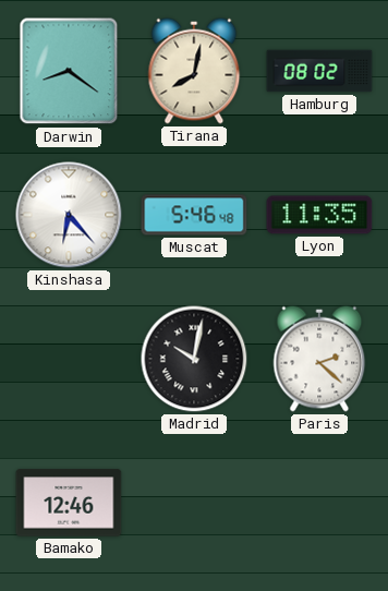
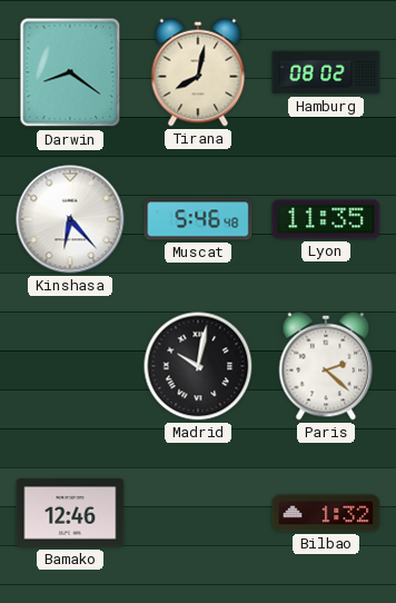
Bilbao: none -> 1:32 (326, 513)
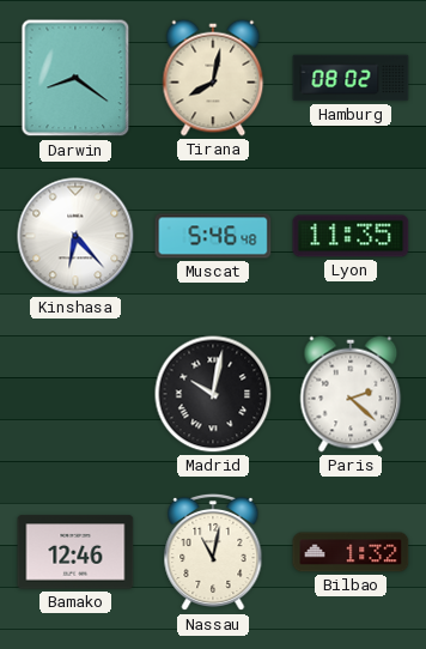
Nassau: none -> 11:02 (213, 552)
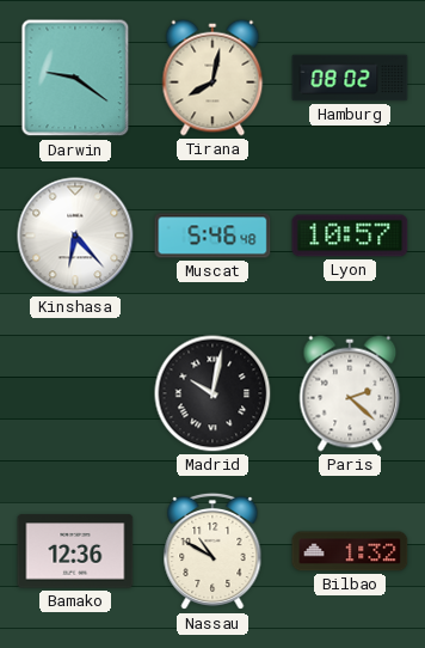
Darwin: 8:21 -> 9:21 (75, 78)
Lyon: 11:35 -> 10:57 (350, 236)
Bamako: 12:46 -> 12:36 (75, 551)
Nassau: 11:02 -> 10:50 (213, 551)
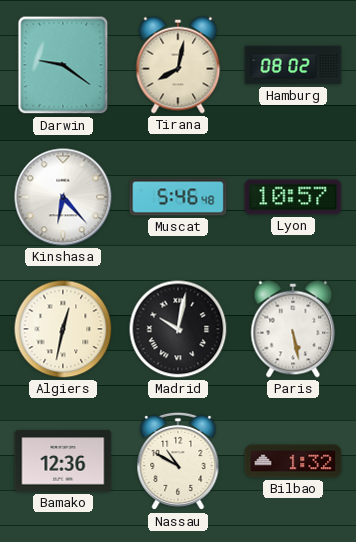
Algiers: none -> 12:32 (63, 329)
Paris: 2:22 -> 5:28 (293, 329)
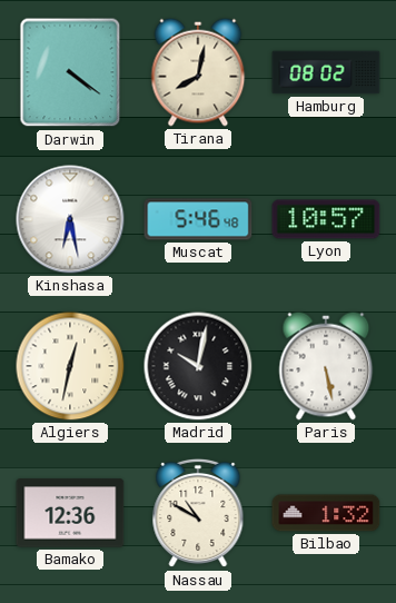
Darwin: 9:21 -> 4:21 (70, 72)
Kinshasa: 6:23 -> 6:28 (70, 219)
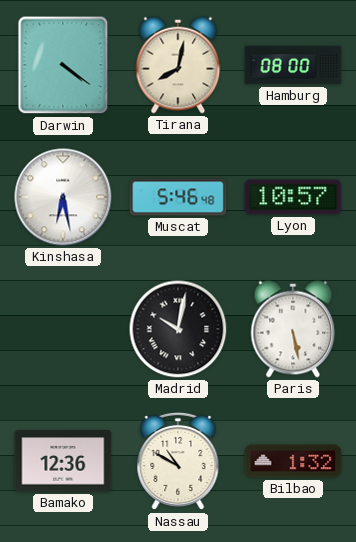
Hamburg: 08:02 -> 08:00 (293, 65)
Algiers: 12:32 -> none (70, 366)
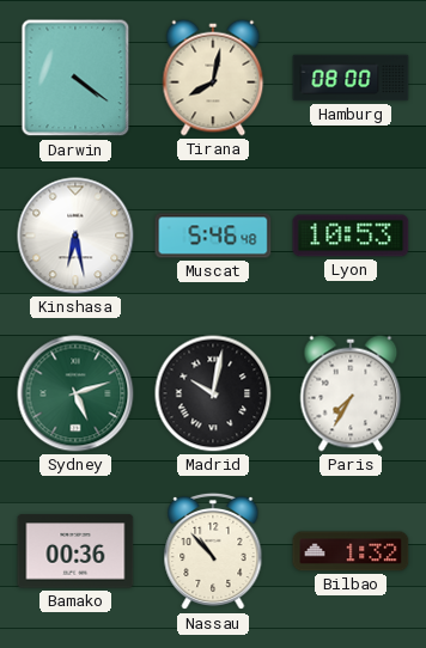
Lyon: 10:57 -> 10:53 (351, 236)
Sydney: none -> 5:12 (75, 393)
Paris: 5:28 -> 7:35 (351, 393)
Bamako: 12:36 -> 00:36 (75, 551)
Nassau: 10:50 -> 10:53 (213, 551)
